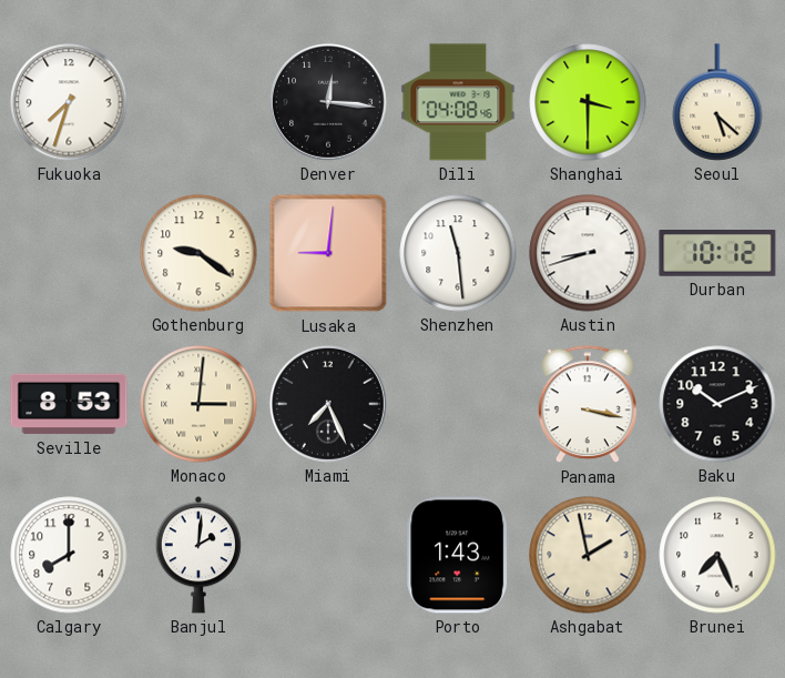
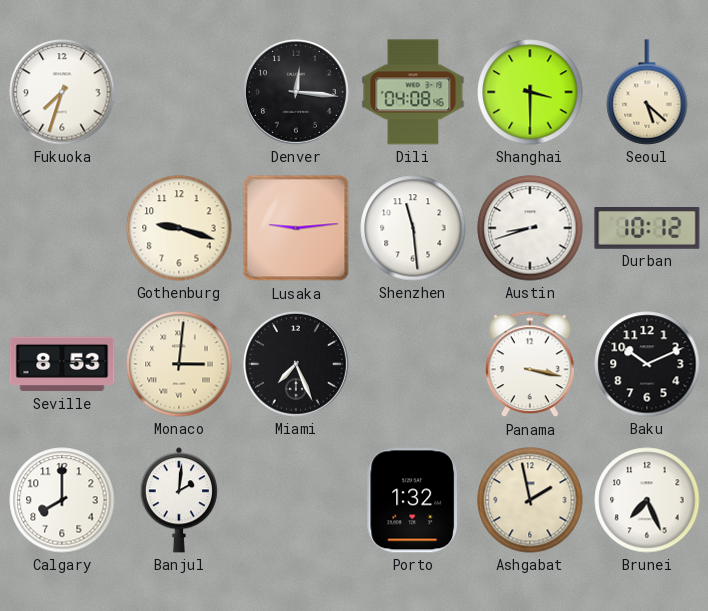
Gothenburg: 9:21 -> 9:18 (179, 228)
Lusaka: 9:01 -> 9:14 (296, 228)
Porto: 1:43 -> 1:32 (413, 500)
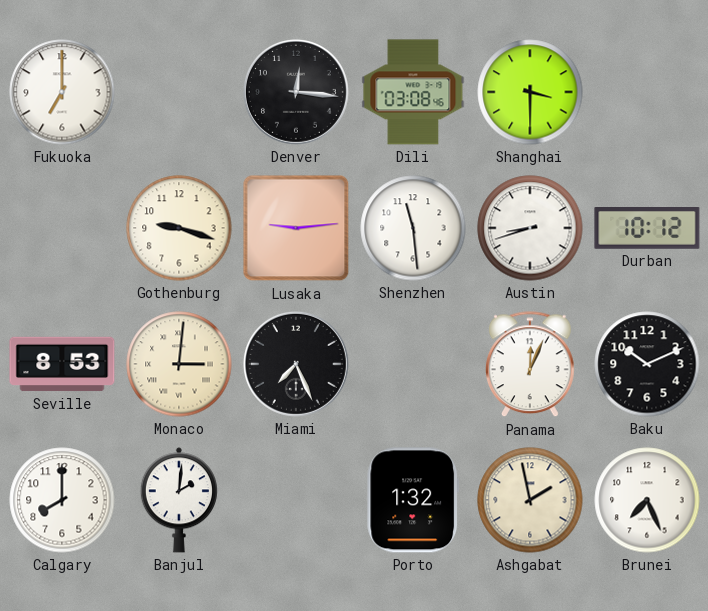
Fukuoka: 7:33 -> 7:00 (62, 92)
Dili: 04:08 -> 03:08 (413, 92)
Seoul: 5:22 -> none (647, 92)
Panama: 3:17 -> 12:04 (530, 365)
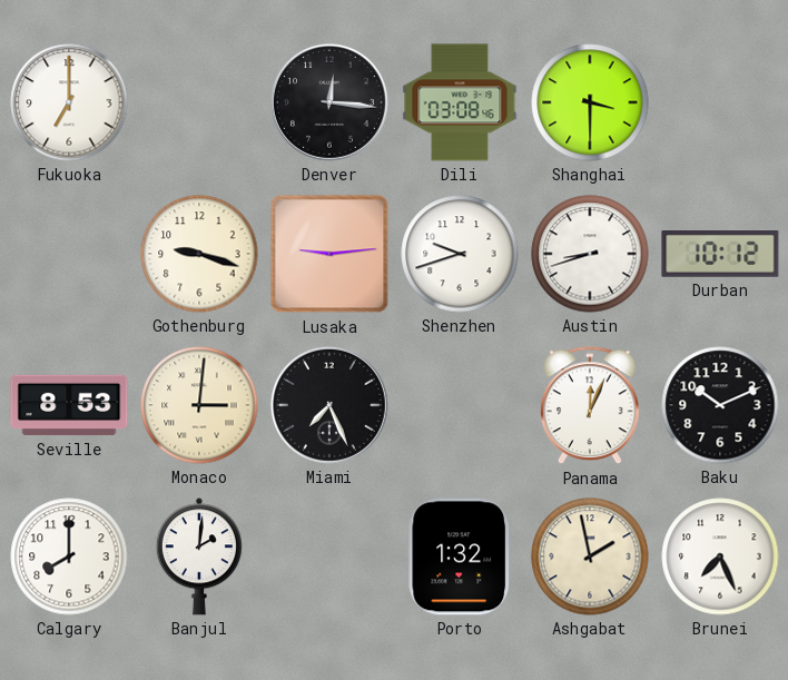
Shenzhen: 11:29 -> 9:42 (460, 254)
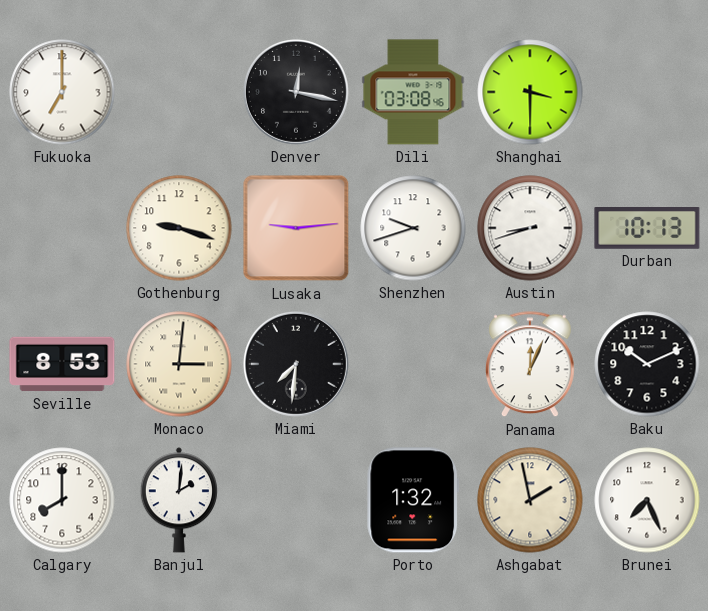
Denver: 12:16 -> 12:17 (296, 92)
Durban: 10:12 -> 10:13 (647, 229)
Miami: 7:26 -> 7:31 (296, 364)
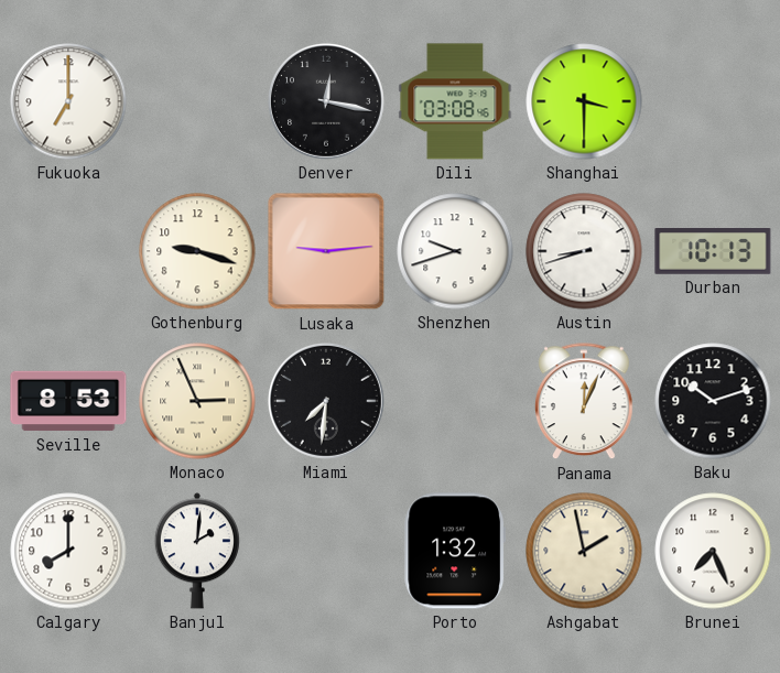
Monaco: 3:01 -> 2:56 (197, 401)
Baku: 10:11 -> 10:12 (713, 401)
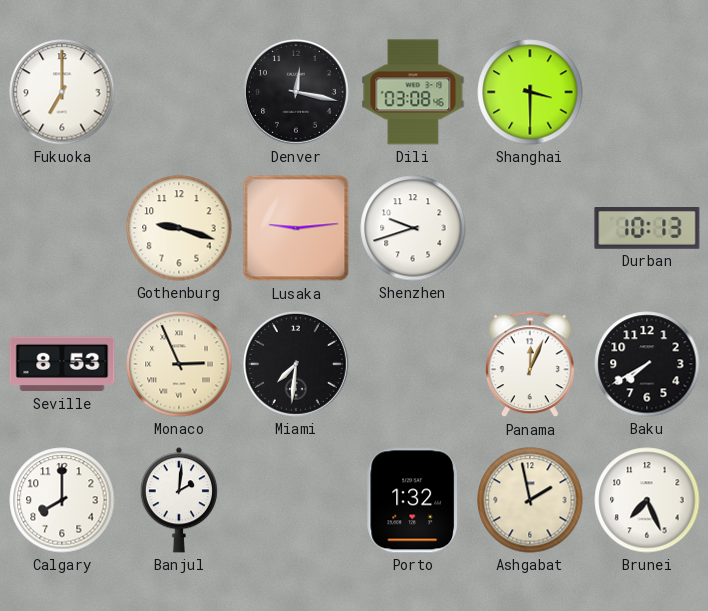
Austin: 8:42 -> none (584, 251)
Baku: 10:12 -> 7:40 (647, 364)
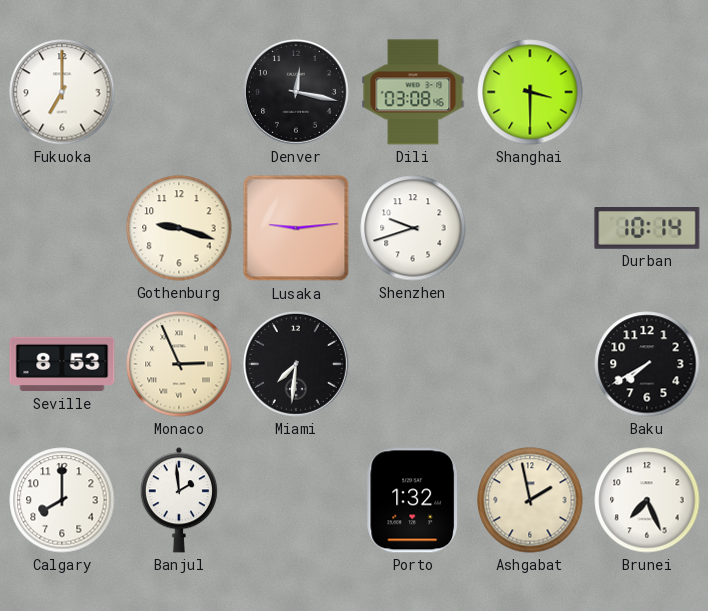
Durban: 10:13 -> 10:14 (647, 229)
Panama: 12:04 -> none (530, 365)
Banjul: 2:01 -> 1:59 (179, 500)
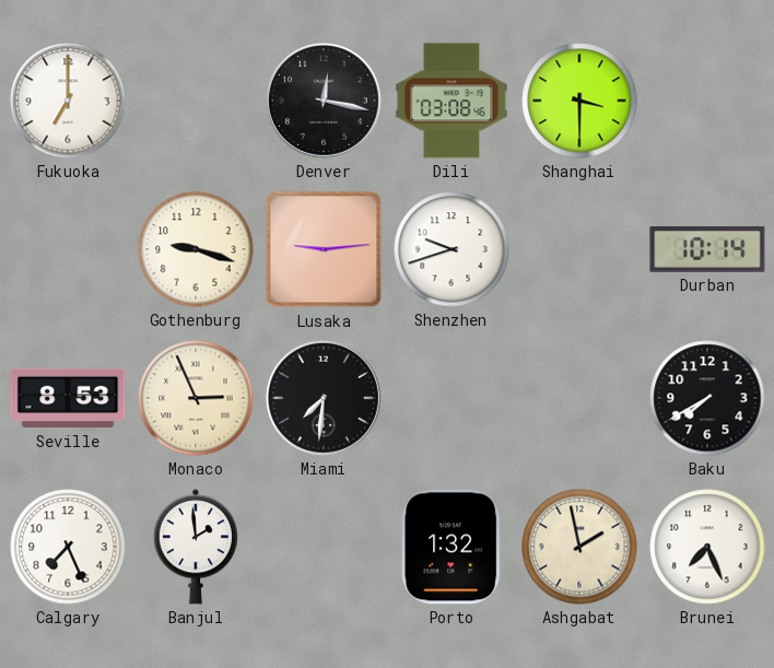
Calgary: 8:00 -> 7:26 (68, 547)
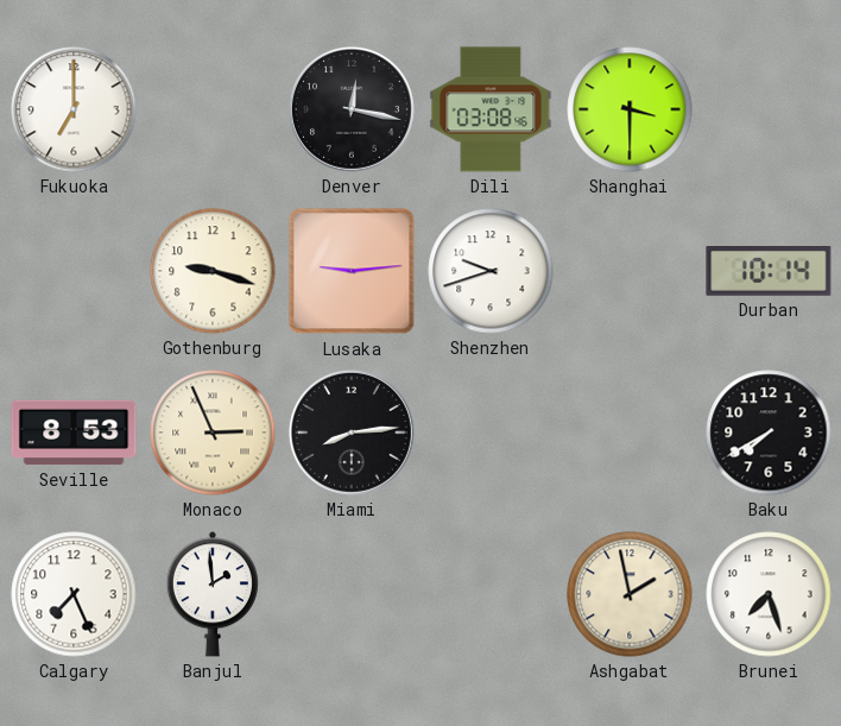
Miami: 7:31 -> 8:14 (352, 433)
Porto: 1:32 -> none (451, 547)
Brunei: 7:26 -> 7:27 (769, 594)
